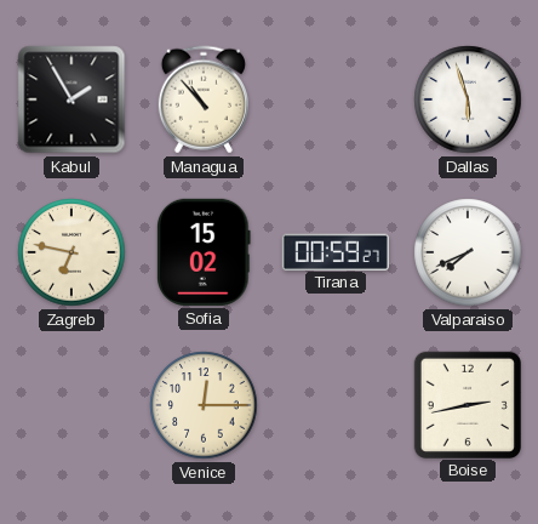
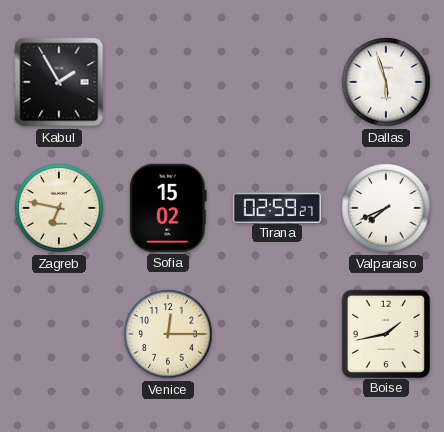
Managua: 10:53 -> none (204, 99)
Tirana: 00:59 -> 02:59 (277, 207)
Boise: 2:43 -> 1:43 (385, 333)
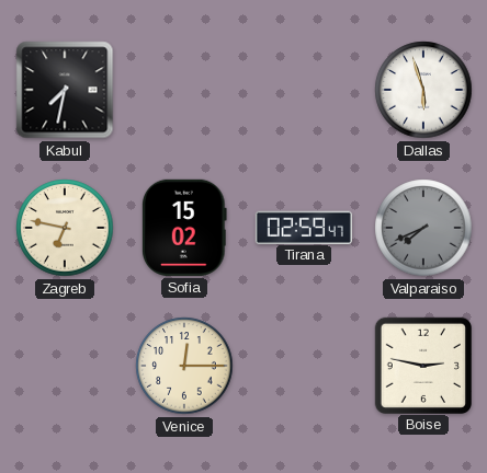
Kabul: 1:55 -> 7:32 (65, 90)
Tirana: 02:59:27 -> 02:59:47 (304, 227)
Valparaiso dial: white -> grey (423, 228)
Boise: 1:43 -> 2:47 (422, 365)
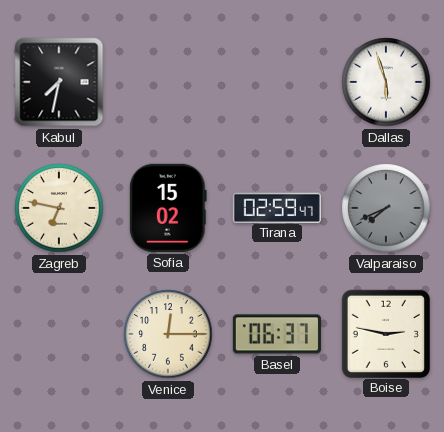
Basel: none -> 06:37 (277, 334)
